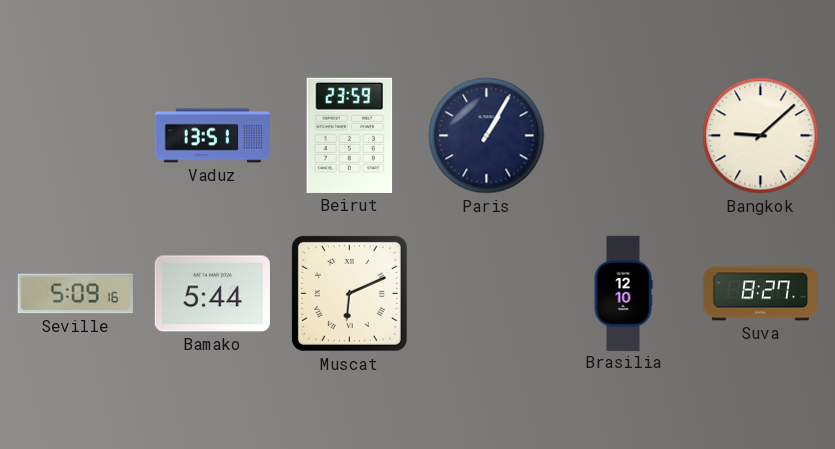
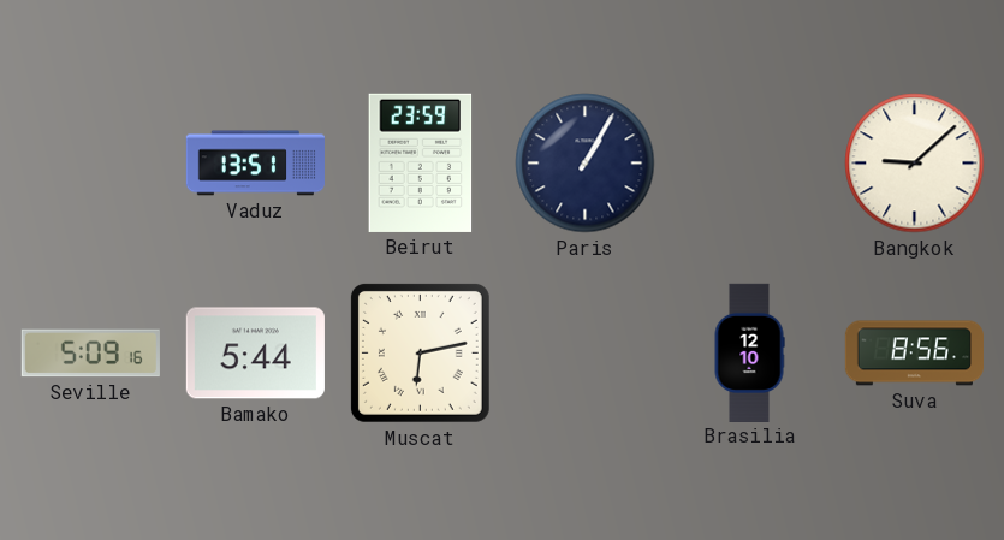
Muscat: 6:11 -> 6:13 (420, 352)
Suva: 8:27 -> 8:56 (914, 354)
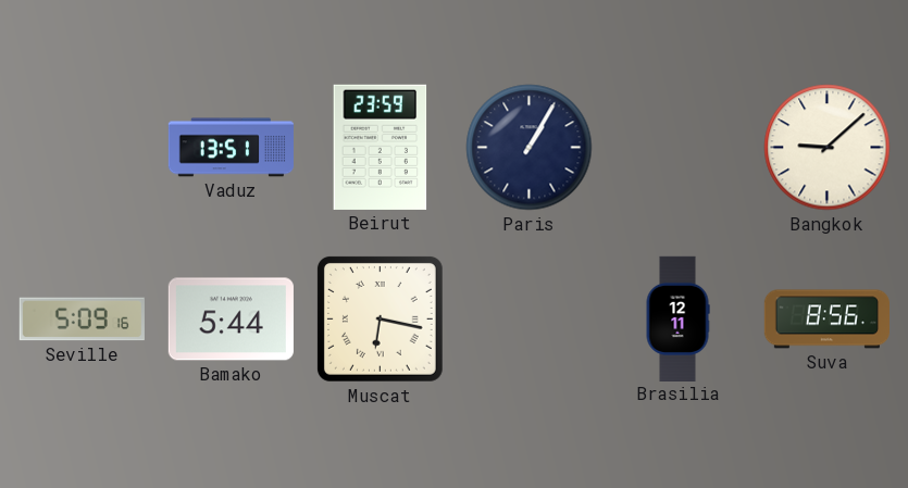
Muscat: 6:13 -> 6:17 (380, 318)
Brasilia: 12:10 -> 12:11 (677, 318)
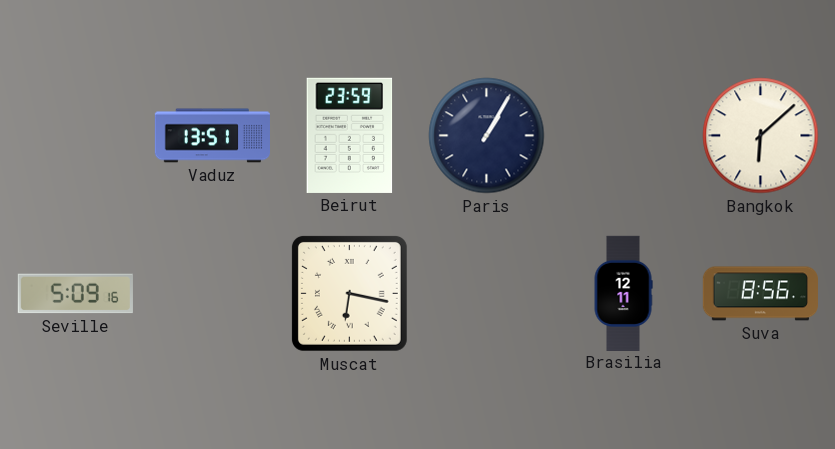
Bangkok: 9:08 -> 6:08 (761, 136)
Bamako: 5:44 -> none (231, 320)
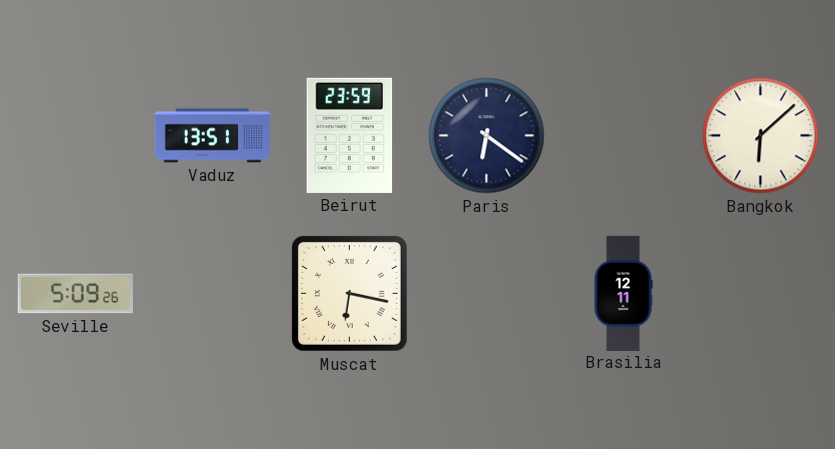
Paris: 1:05 -> 6:21 (487, 136)
Seville: 5:09:16 -> 5:09:26 (75, 294)
Suva: 8:56 -> none (760, 294)
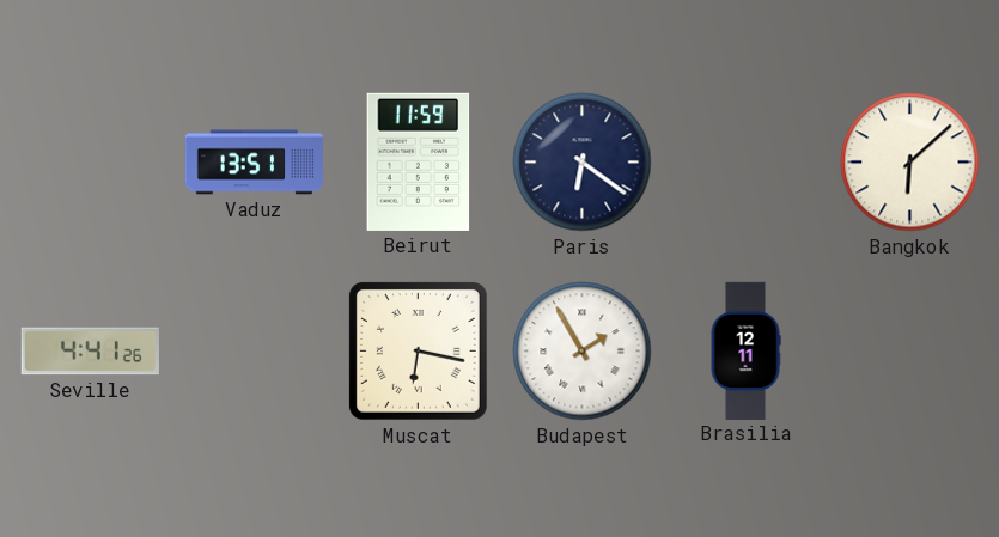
Beirut: 23:59 -> 11:59 (419, 161)
Seville: 5:09 -> 4:41 (90, 352)
Budapest: none -> 1:55 (583, 352)
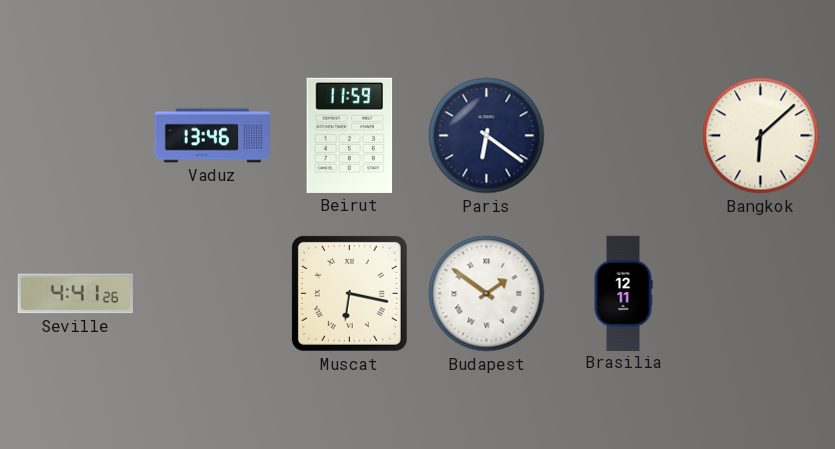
Vaduz: 13:51 -> 13:46 (212, 136)
Budapest: 1:55 -> 1:51 (487, 294)
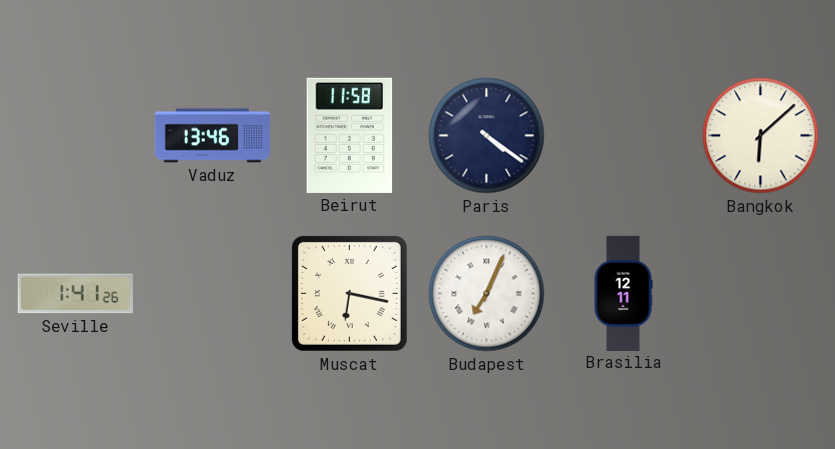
Beirut: 11:59 -> 11:58 (350, 135)
Paris: 6:21 -> 4:21 (487, 136)
Seville: 4:41 -> 1:41 (75, 294)
Budapest: 1:51 -> 7:04 (487, 294)
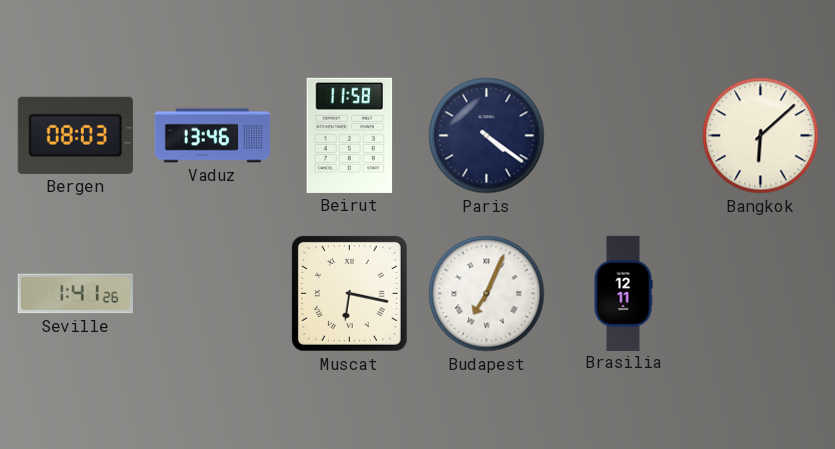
Bergen: none -> 08:03 (75, 135)
